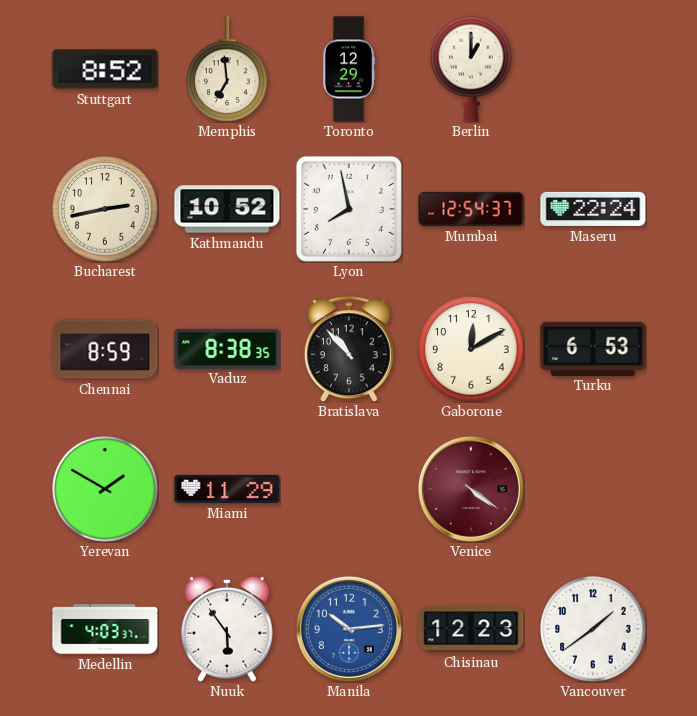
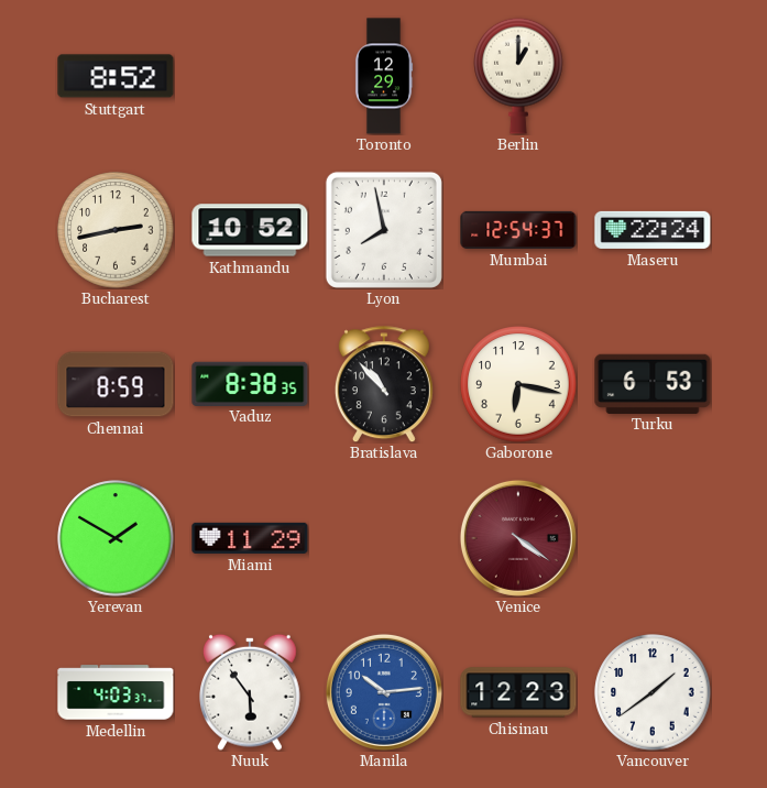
Memphis: 6:59 -> none (227, 69)
Gaborone: 12:10 -> 6:17 (518, 384)
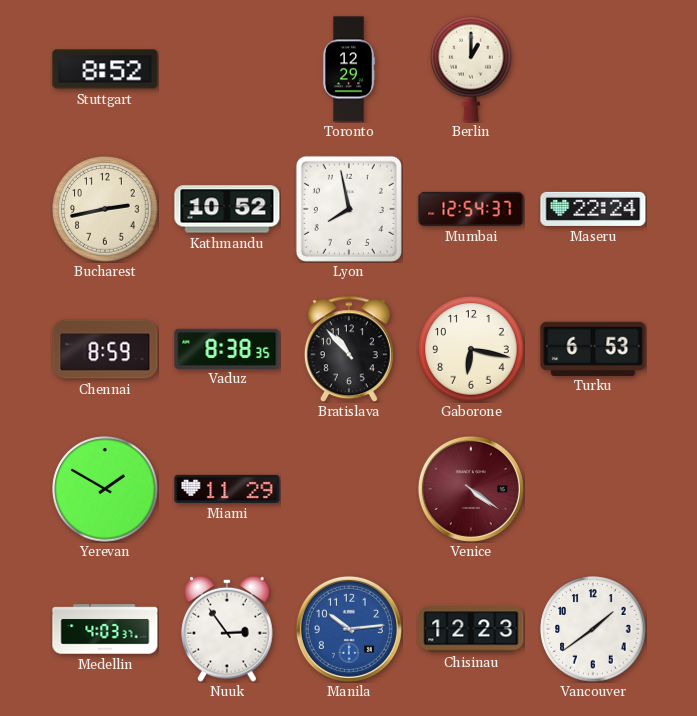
Nuuk: 5:54 -> 2:54 (228, 629)
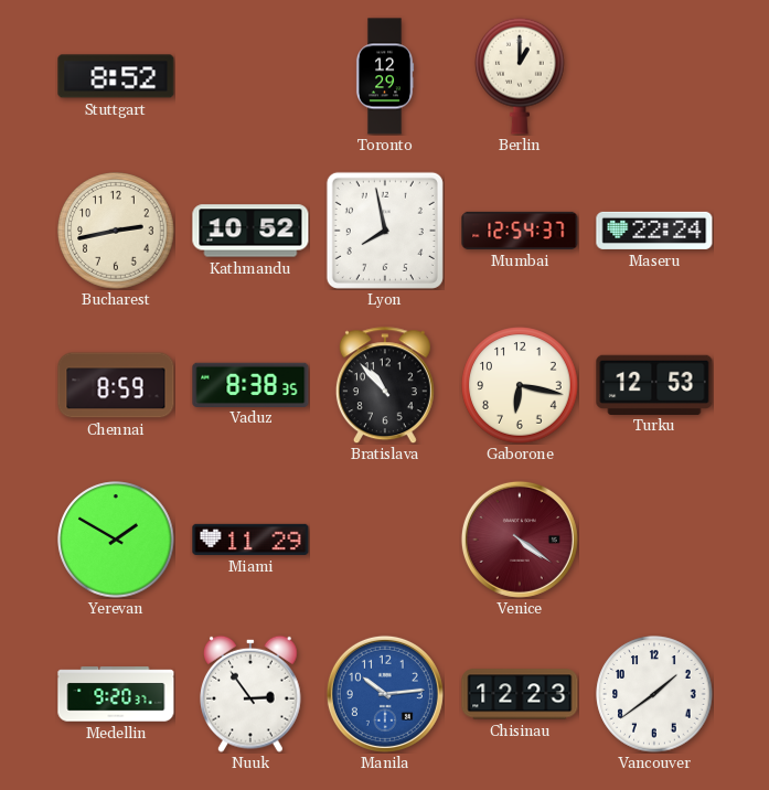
Turku: 6:53 -> 12:53 (654, 384)
Medellin: 4:03 -> 9:20 (116, 694)
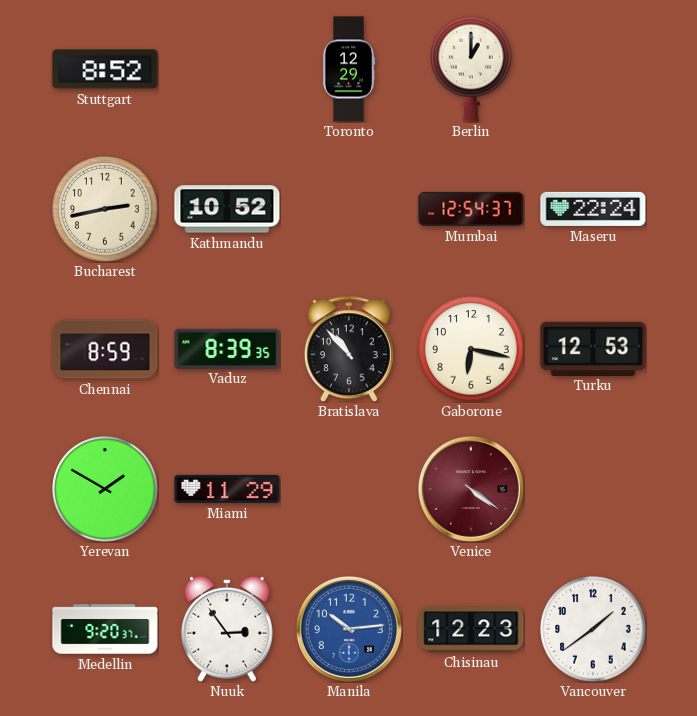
Lyon: 7:58 -> none (385, 231)
Vaduz: 8:38 -> 8:39 (227, 348)
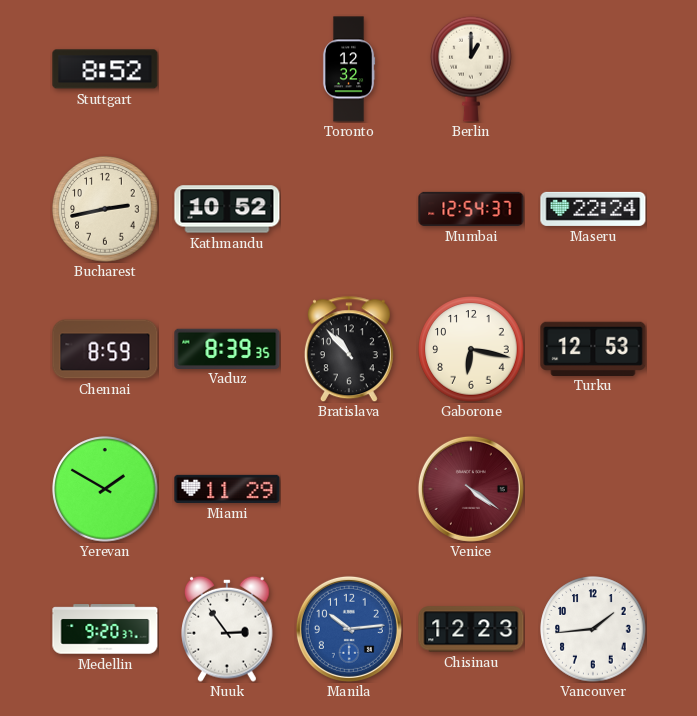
Toronto: 12:29 -> 12:32 (349, 69)
Vancouver: 1:39 -> 1:44 (593, 629)
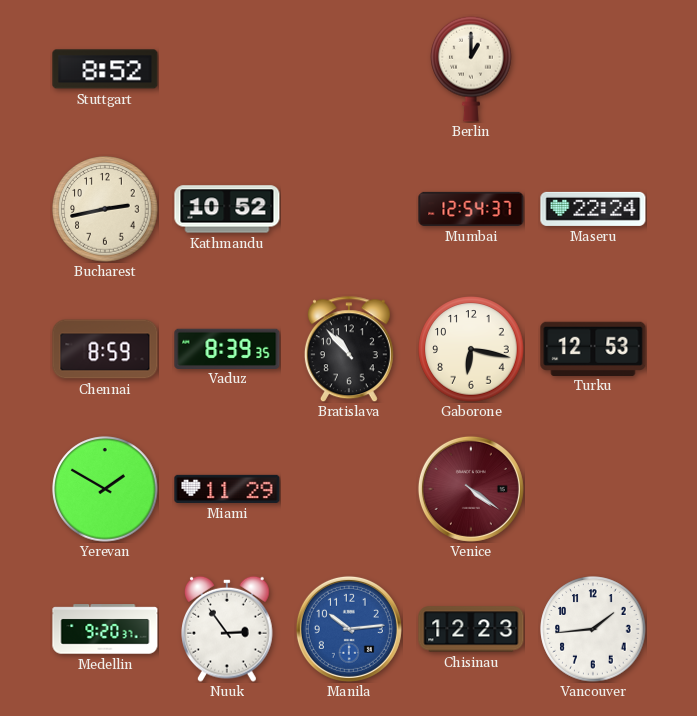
Toronto: 12:32 -> none (349, 69)
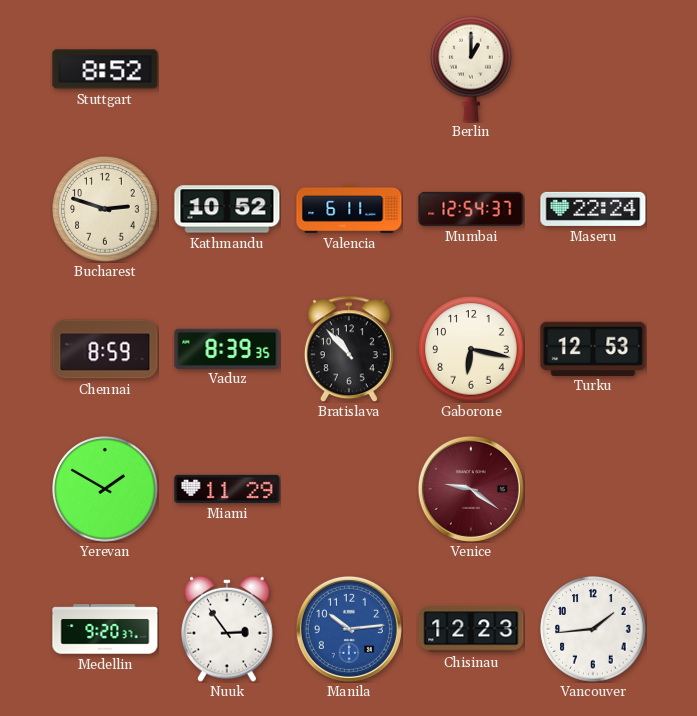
Bucharest: 2:43 -> 2:48 (105, 209)
Valencia: none -> 6:11 (349, 209)
Venice: 4:21 -> 9:21 (471, 489)
